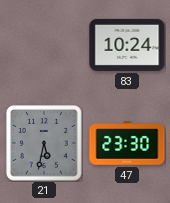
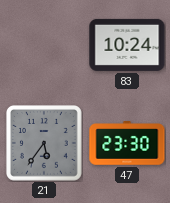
21: 5:32 -> 5:36 (45, 144)
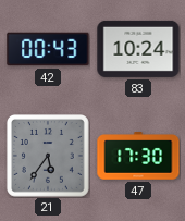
42: none -> 00:43 (48, 49)
47: 23:30 -> 17:30 (138, 156)
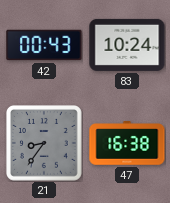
21: 5:36 -> 8:36 (45, 144)
47: 17:30 -> 16:38 (127, 143)
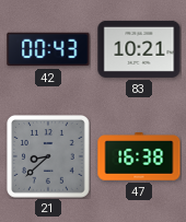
83: 10:24 -> 10:21 (139, 49)
21: 8:36 -> 8:38 (49, 157)
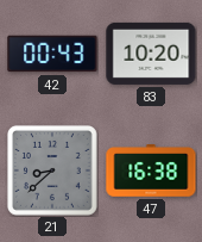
83: 10:21 -> 10:20 (151, 54)
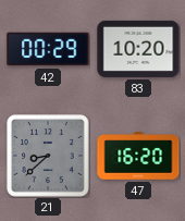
42: 00:43 -> 00:29 (48, 49)
47: 16:38 -> 16:20 (138, 156)
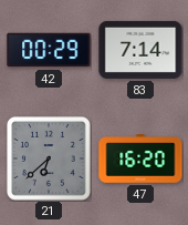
83: 10:20 -> 7:14 (140, 50)
21: 8:38 -> 6:38 (50, 160)
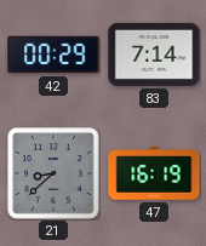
21: 6:38 -> 8:38 (55, 175)
47: 16:20 -> 16:19 (154, 173)
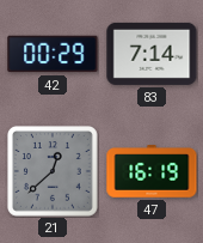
21: 8:38 -> 12:38 (54, 172)
